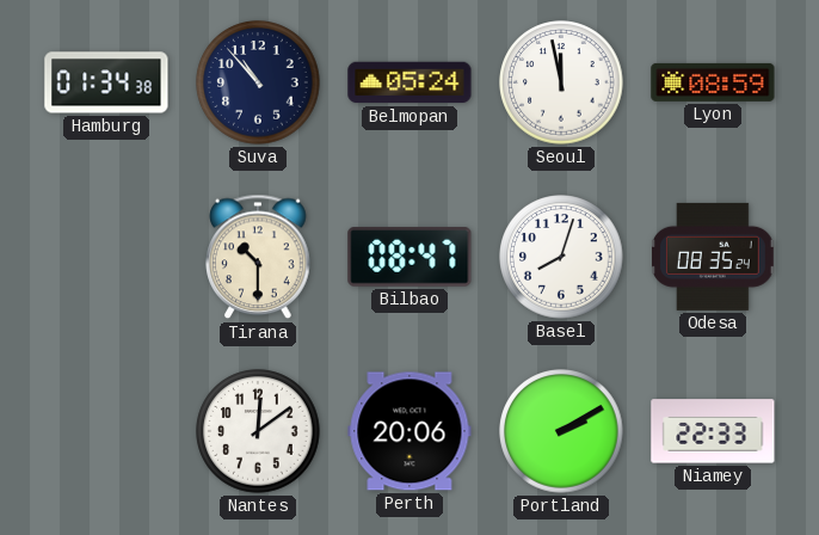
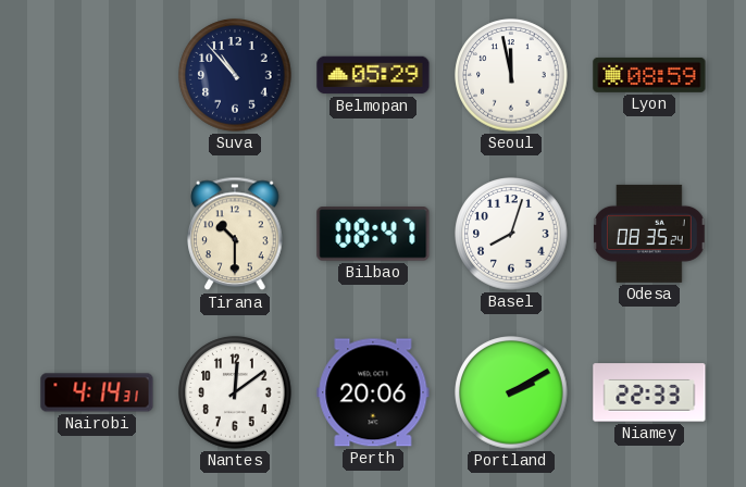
Hamburg: 01:34 -> none (106, 82)
Belmopan: 05:24 -> 05:29 (373, 75)
Nairobi: none -> 4:14 (97, 392)
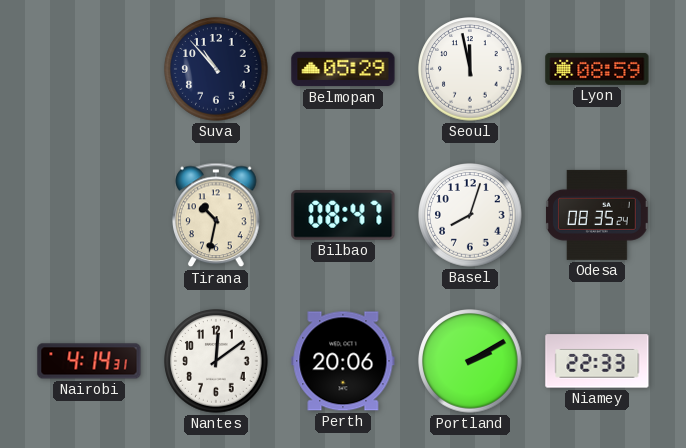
Tirana: 10:30 -> 10:32 (216, 215)
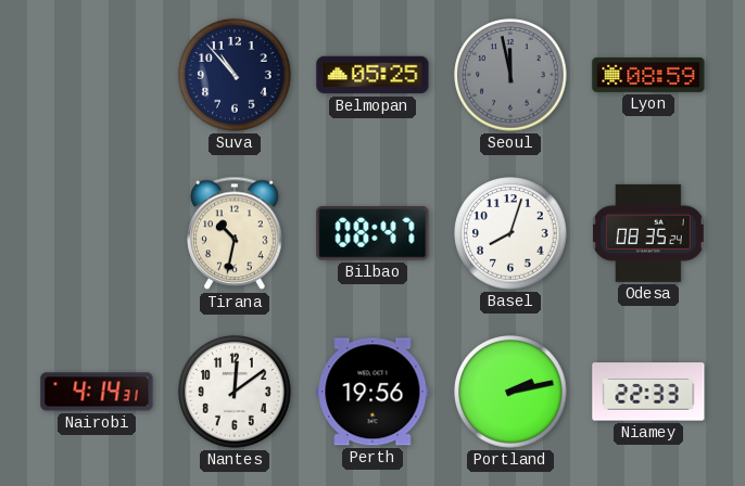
Belmopan: 05:29 -> 05:25 (372, 75)
Seoul dial: white -> grey (510, 75)
Perth: 20:06 -> 19:56 (372, 392)
Portland: 2:10 -> 2:13 (510, 392)
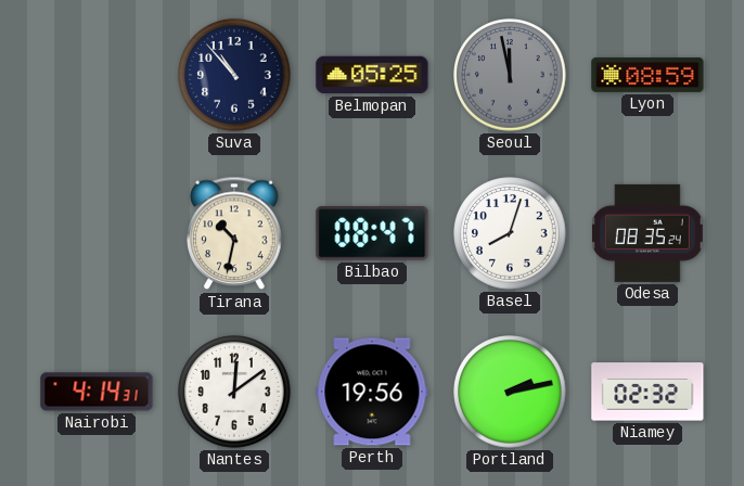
Niamey: 22:33 -> 02:32 (647, 392)
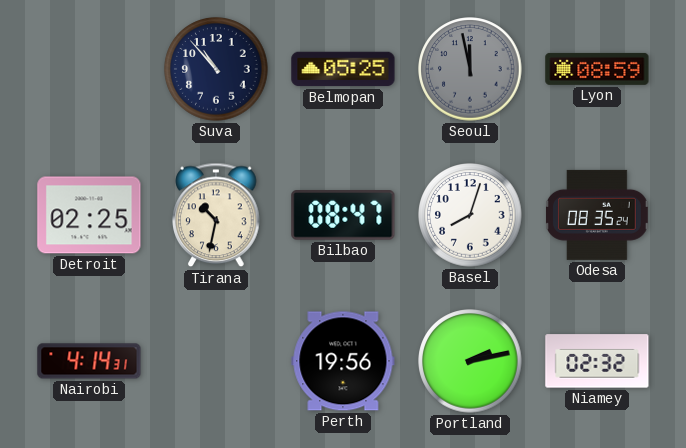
Detroit: none -> 02:25 (89, 215)
Nantes: 12:09 -> none (234, 392)
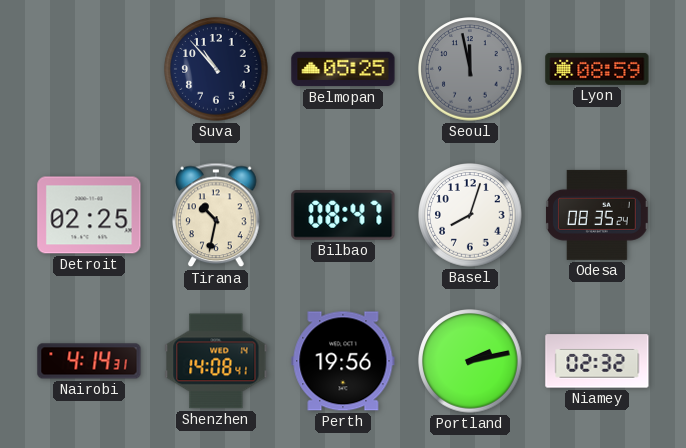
Shenzhen: none -> 14:08 (216, 361)
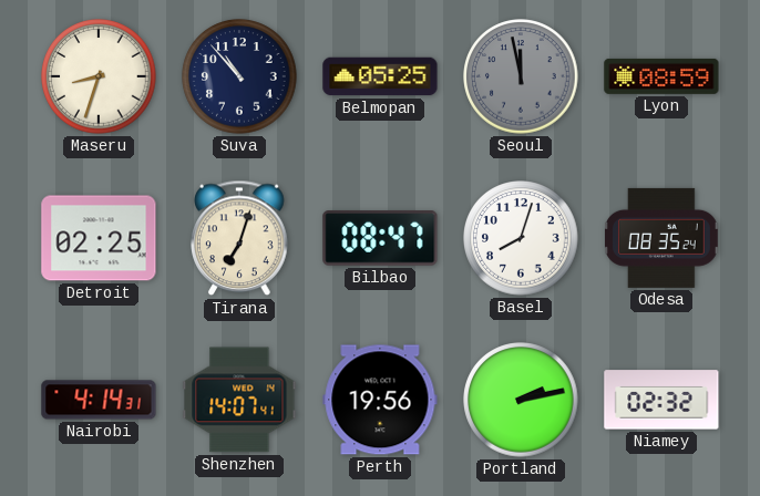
Maseru: none -> 8:33 (99, 76)
Tirana: 10:32 -> 7:03 (239, 238)
Shenzhen: 14:08 -> 14:07 (239, 400)
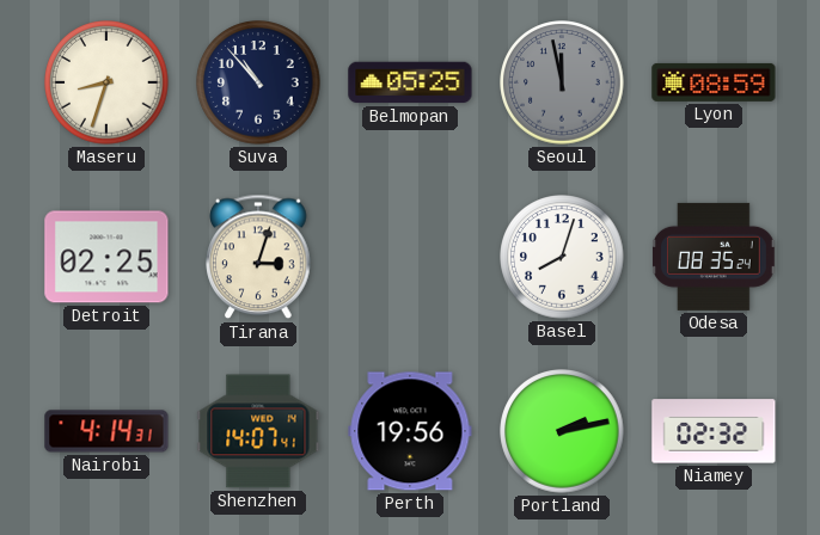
Tirana: 7:03 -> 3:03 (258, 257)
Bilbao: 08:47 -> none (380, 239)
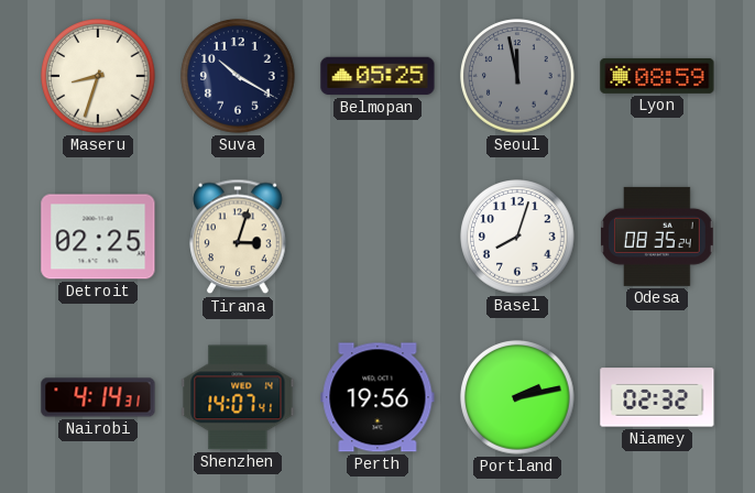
Suva: 10:53 -> 10:20 (238, 76)
